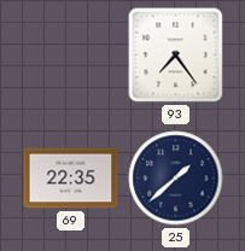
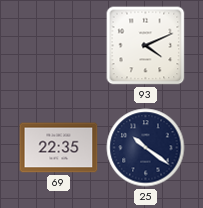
93: 7:24 -> 4:11 (146, 46)
25: 1:38 -> 10:21 (146, 148)
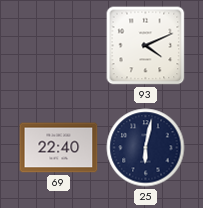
69: 22:35 -> 22:40 (59, 148)
25: 10:21 -> 6:02 (146, 148)
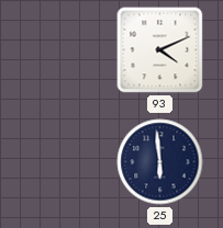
69: 22:40 -> none (59, 148)
25: 6:02 -> 5:59 (160, 162)
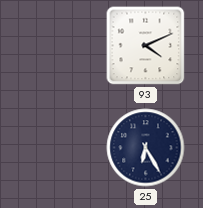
25: 5:59 -> 6:25 (146, 148)
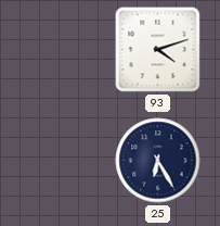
93: 4:11 -> 4:12 (158, 50)
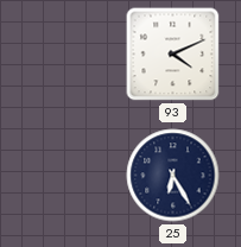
93: 4:12 -> 4:11 (173, 55)
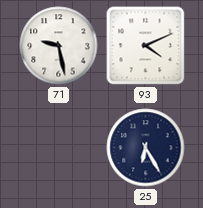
71: none -> 9:28 (59, 46)
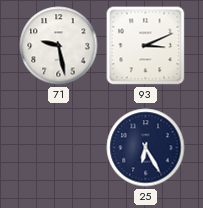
93: 4:11 -> 3:11 (146, 46)
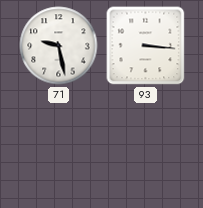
93: 3:11 -> 3:16 (146, 46)
25: 6:25 -> none (146, 148)
